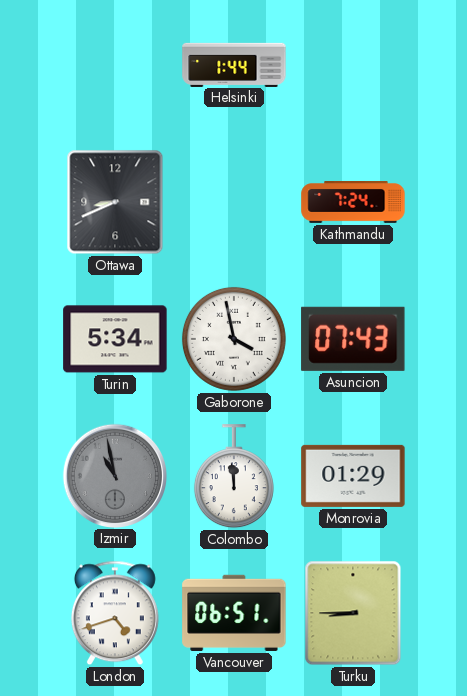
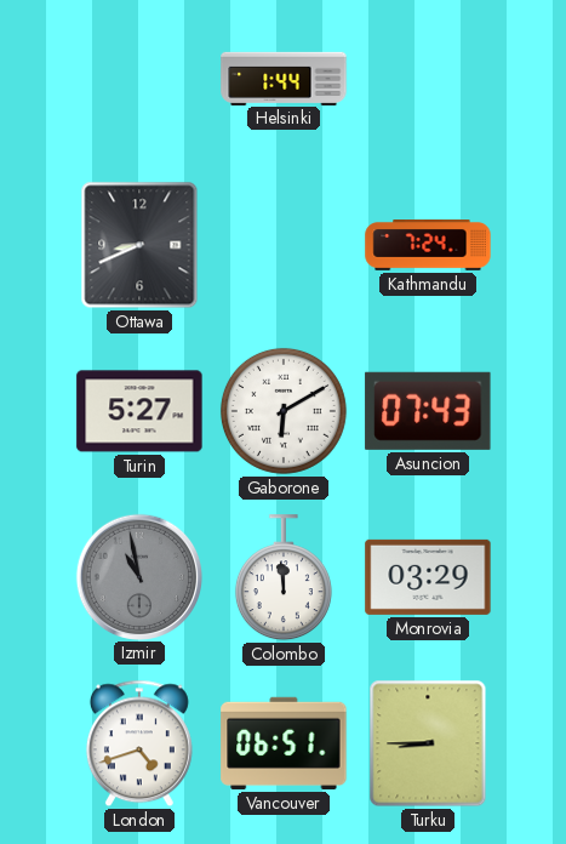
Turin: 5:34 -> 5:27 (139, 411)
Gaborone: 3:58 -> 6:10 (284, 411)
Monrovia: 01:29 -> 03:29 (428, 577)
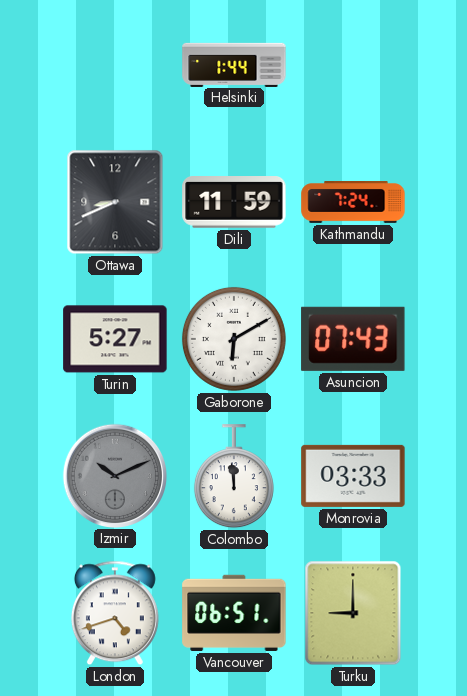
Dili: none -> 11:59 (234, 203)
Izmir: 10:58 -> 10:11 (114, 475)
Monrovia: 03:29 -> 03:33 (353, 476)
Turku: 8:45 -> 9:00 (353, 613)
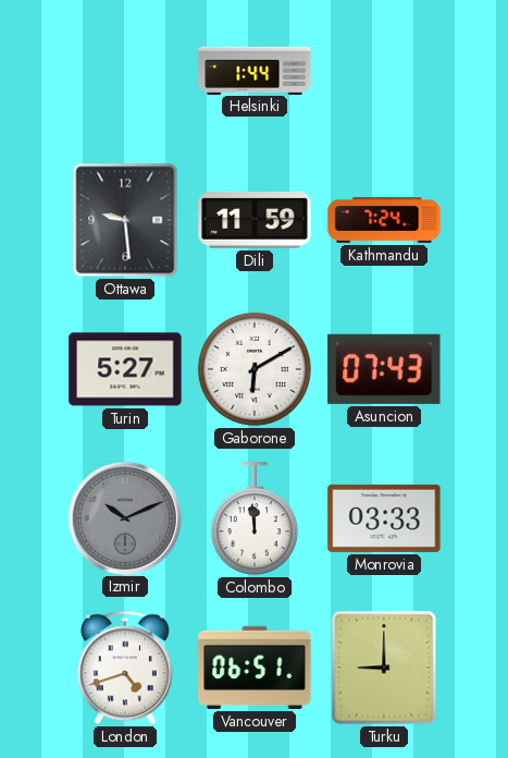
Ottawa: 8:41 -> 9:29 (125, 220)
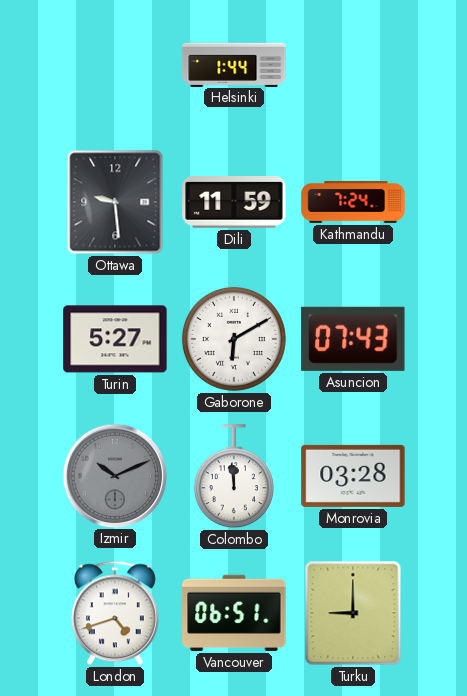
Monrovia: 03:33 -> 03:28 (353, 476)
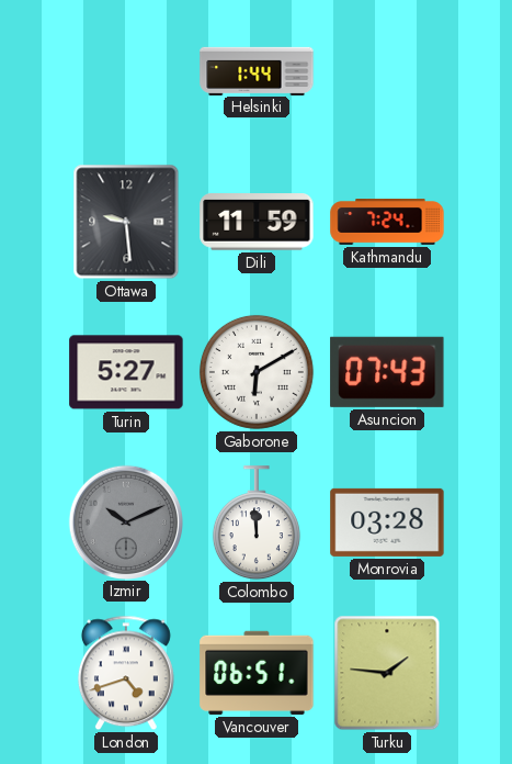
Turku: 9:00 -> 1:46 (387, 673)
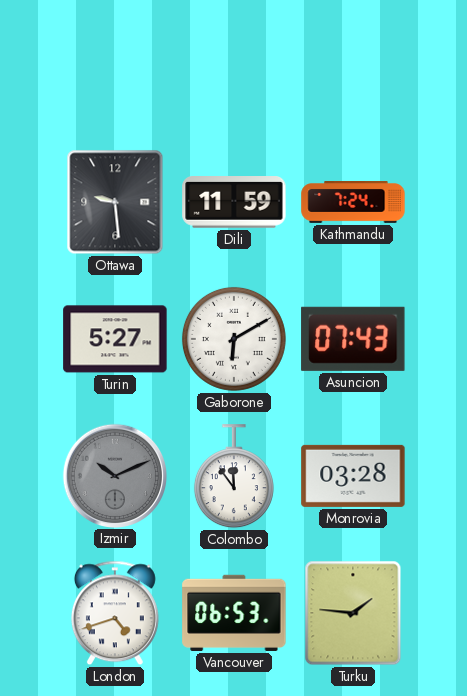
Helsinki: 1:44 -> none (257, 70)
Colombo: 11:59 -> 11:54 (234, 477)
Vancouver: 06:51 -> 06:53 (234, 613)
